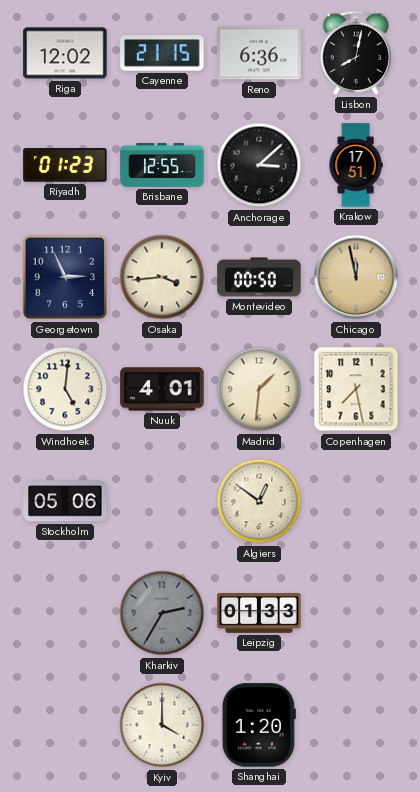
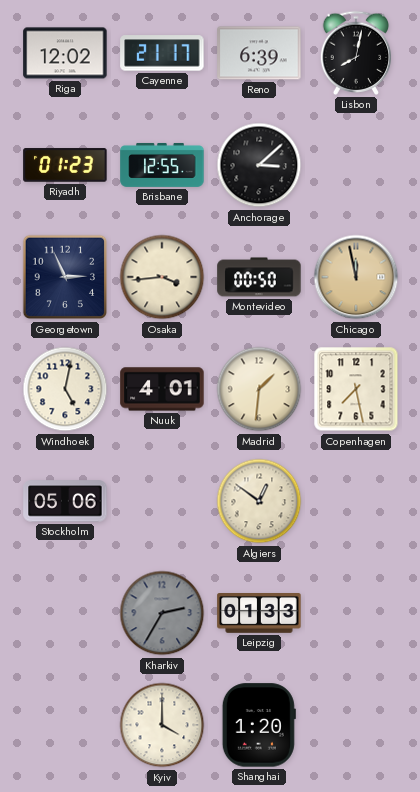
Cayenne: 21:15 -> 21:17 (162, 53)
Reno: 6:36 -> 6:39 (259, 53)
Krakow: 17:51 -> none (356, 165)
Windhoek: 5:01 -> 5:02 (65, 389)
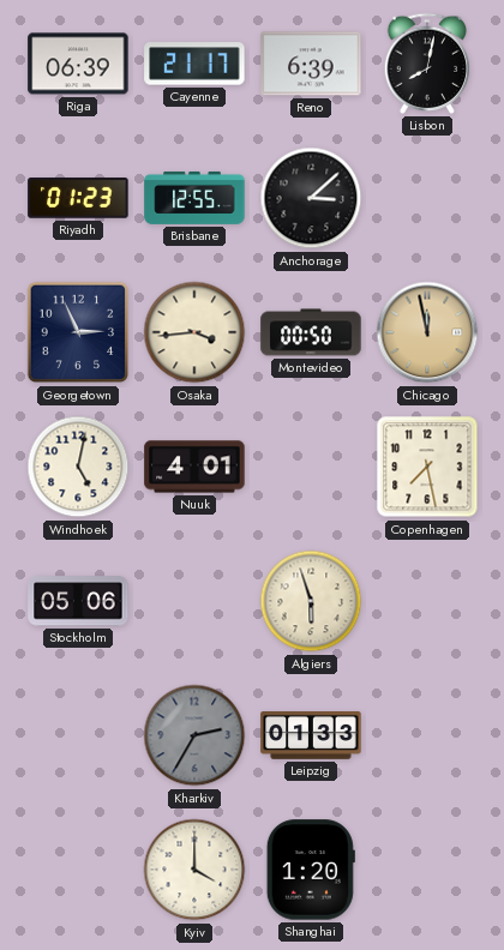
Riga: 12:02 -> 06:39 (78, 64)
Madrid: 1:31 -> none (259, 389)
Algiers: 12:51 -> 5:57 (311, 601)
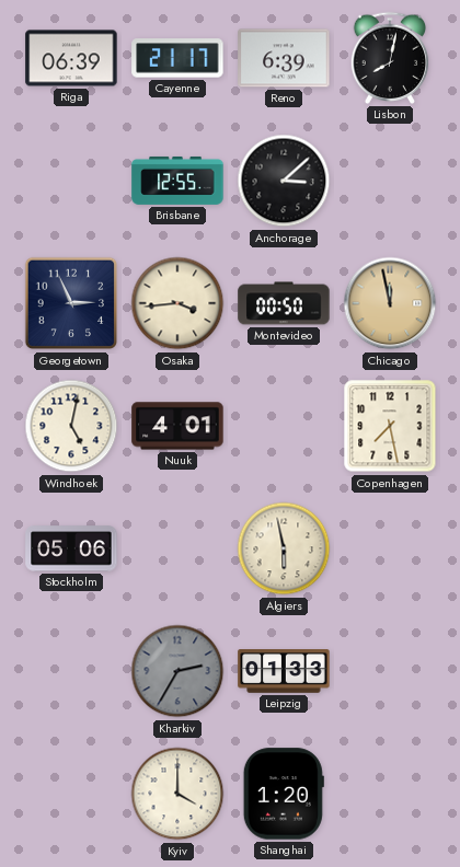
Riyadh: 01:23 -> none (78, 198)
Algiers: 5:57 -> 5:58 (284, 548)
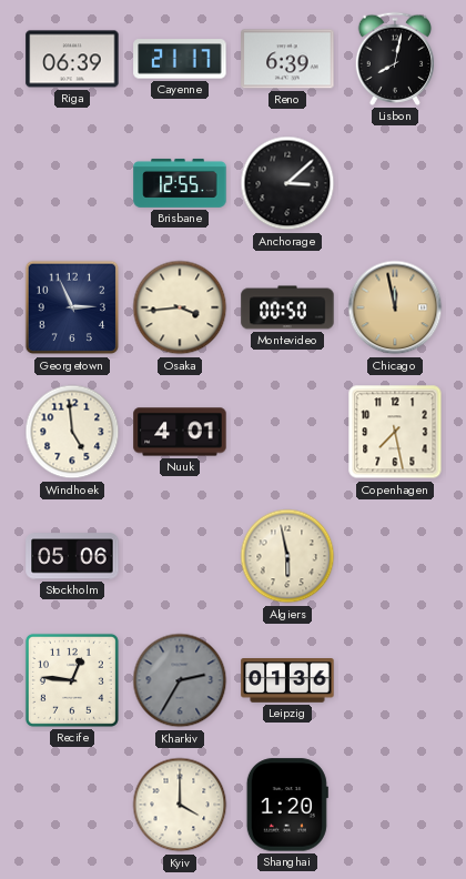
Windhoek: 5:02 -> 4:59 (72, 432)
Recife: none -> 12:46 (72, 680)
Leipzig: 01:33 -> 01:36 (287, 681)
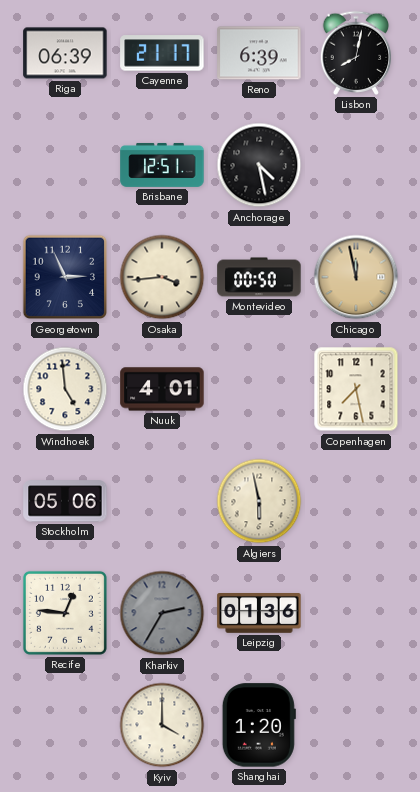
Brisbane: 12:55 -> 12:51 (162, 165)
Anchorage: 3:08 -> 4:28 (259, 165)
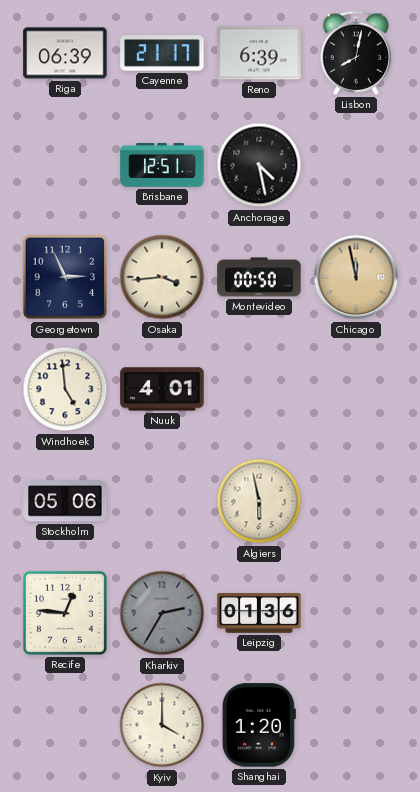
Copenhagen: 7:28 -> none (356, 389)
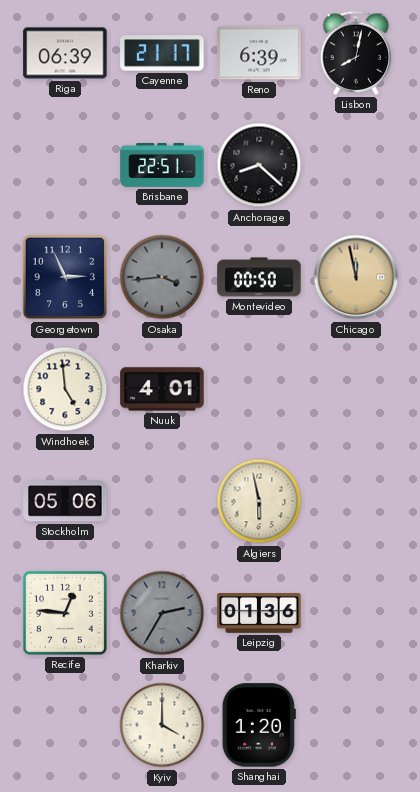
Brisbane: 12:51 -> 22:51 (162, 165)
Anchorage: 4:28 -> 8:22 (259, 165)
Osaka dial: cream -> grey (162, 277)
